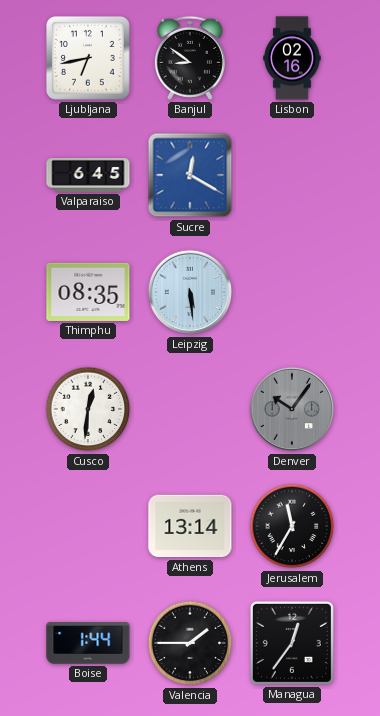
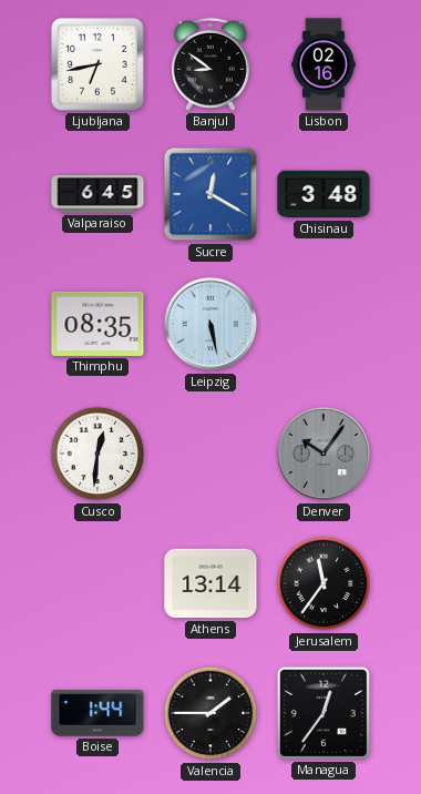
Chisinau: none -> 3:48 (324, 194)
Leipzig: 5:29 -> 5:28 (210, 324)
Jerusalem: 11:35 -> 11:36 (324, 583)
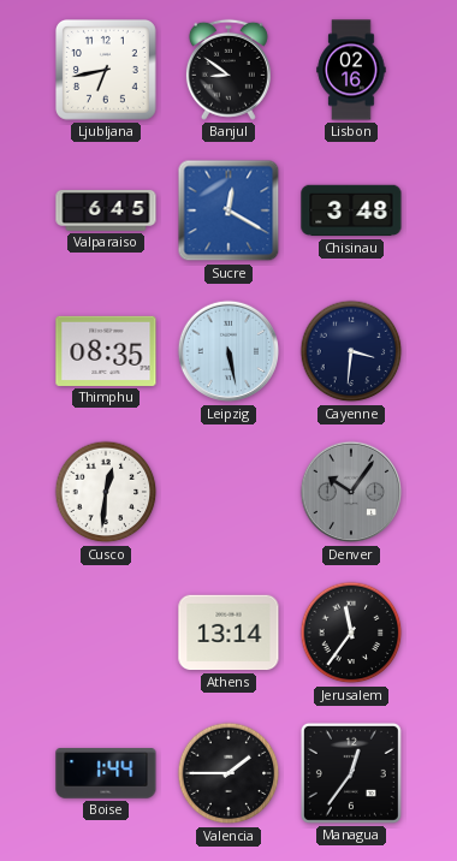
Cayenne: none -> 3:31 (351, 351)
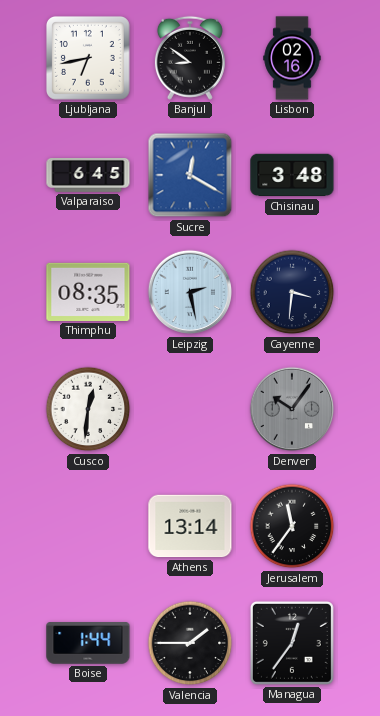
Leipzig: 5:28 -> 2:28 (190, 292)
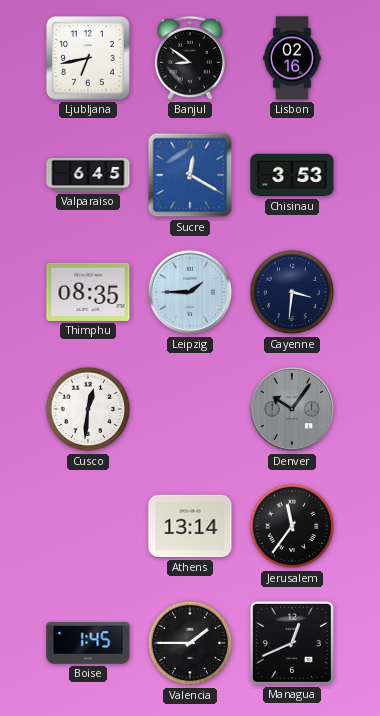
Chisinau: 3:48 -> 3:53 (292, 175)
Leipzig: 2:28 -> 1:45 (190, 292)
Boise: 1:44 -> 1:45 (88, 643)
Managua: 12:36 -> 12:41 (292, 643)
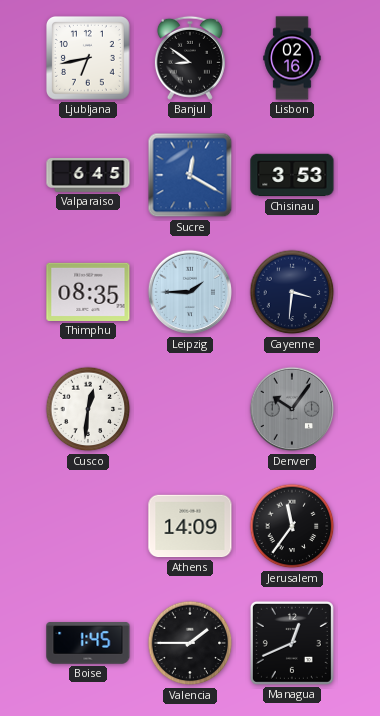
Athens: 13:14 -> 14:09 (190, 526)
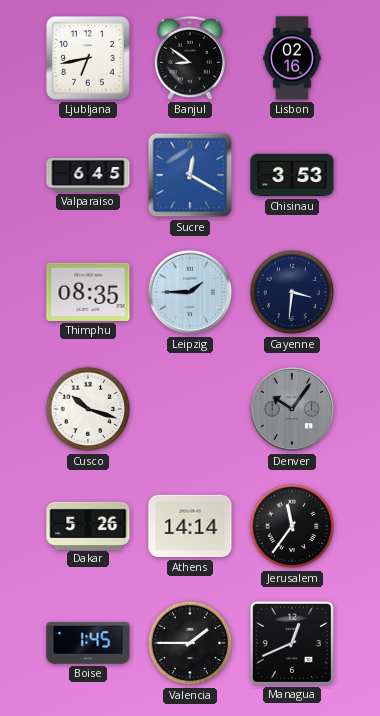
Cusco: 12:31 -> 10:18 (88, 409)
Dakar: none -> 5:26 (88, 525)
Athens: 14:09 -> 14:14 (190, 526)
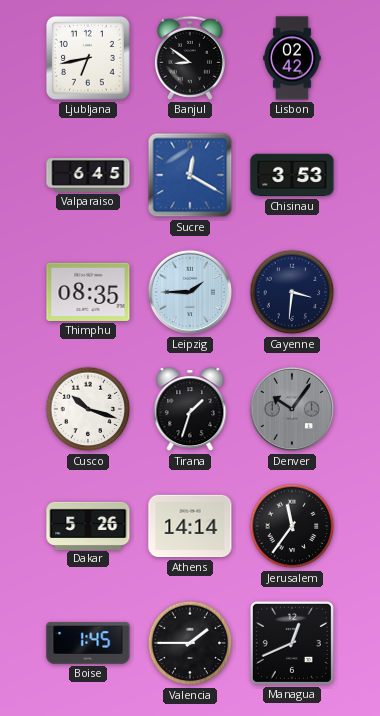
Lisbon: 02:16 -> 02:42 (292, 58)
Tirana: none -> 1:33 (190, 410)
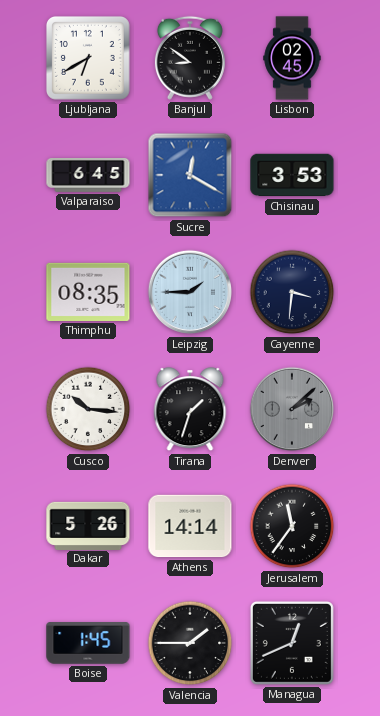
Ljubljana: 6:43 -> 6:40 (88, 58)
Lisbon: 02:42 -> 02:45 (292, 58)
Cusco: 10:18 -> 10:16 (88, 409)
Denver: 10:06 -> 2:08 (292, 409)
